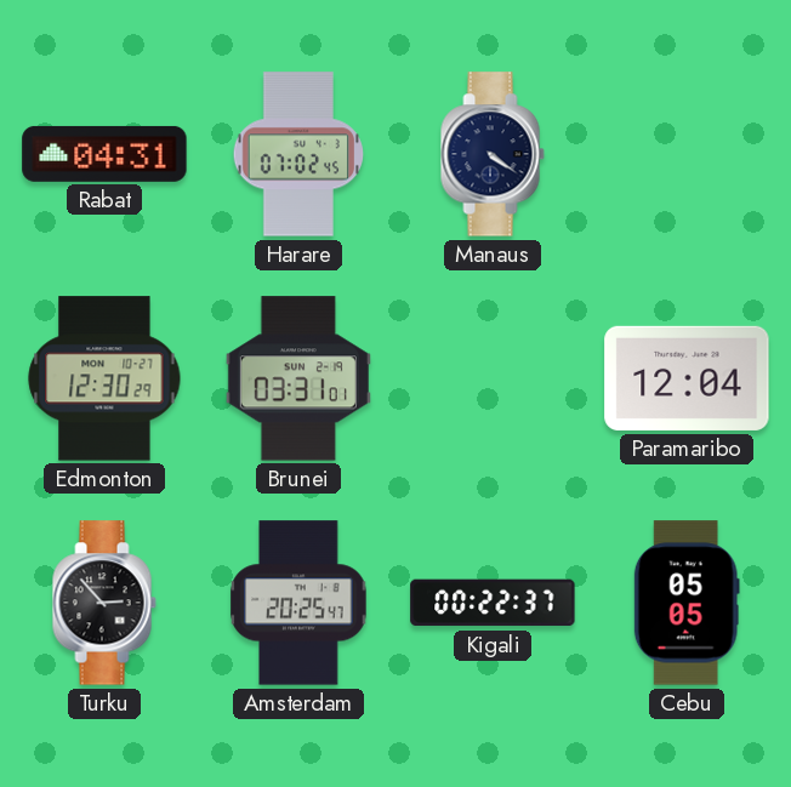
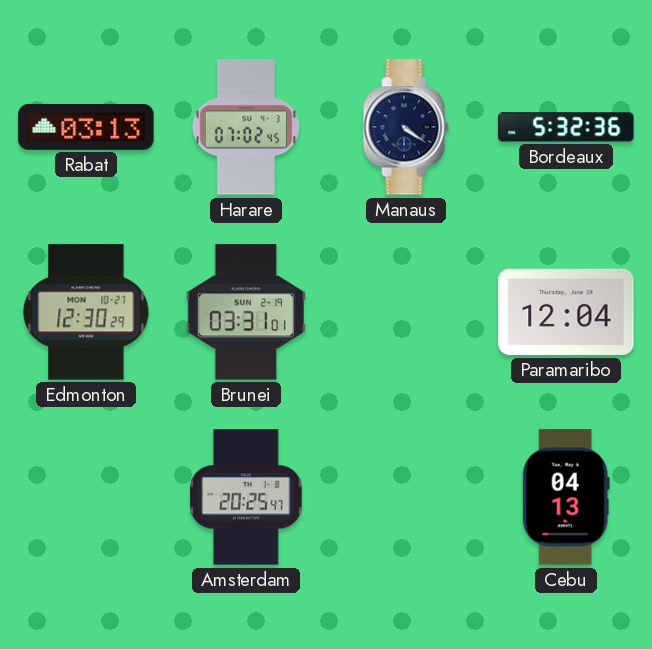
Rabat: 04:31 -> 03:13 (86, 127)
Bordeaux: none -> 5:32 (566, 127)
Turku: 2:53 -> none (104, 603)
Kigali: 00:22 -> none (493, 603)
Cebu: 05:05 -> 04:13 (566, 497)
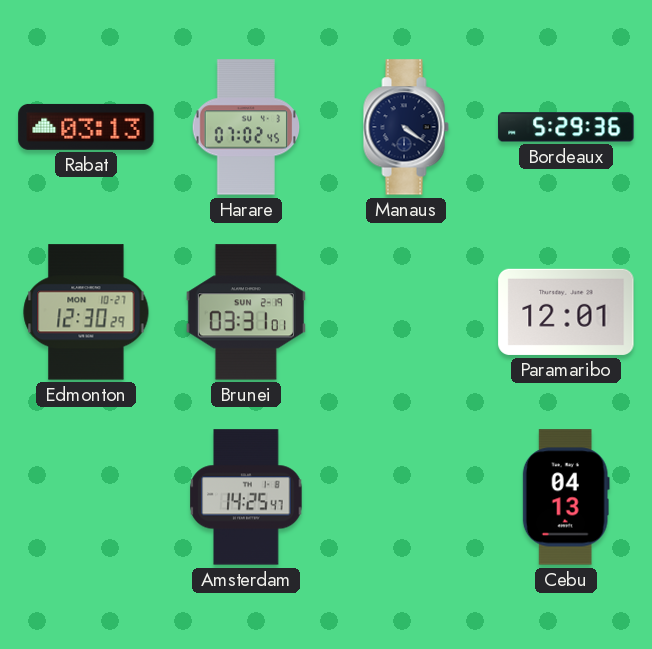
Bordeaux: 5:32 -> 5:29 (566, 127)
Paramaribo: 12:04 -> 12:01 (566, 312)
Amsterdam: 20:25 -> 14:25 (246, 497)
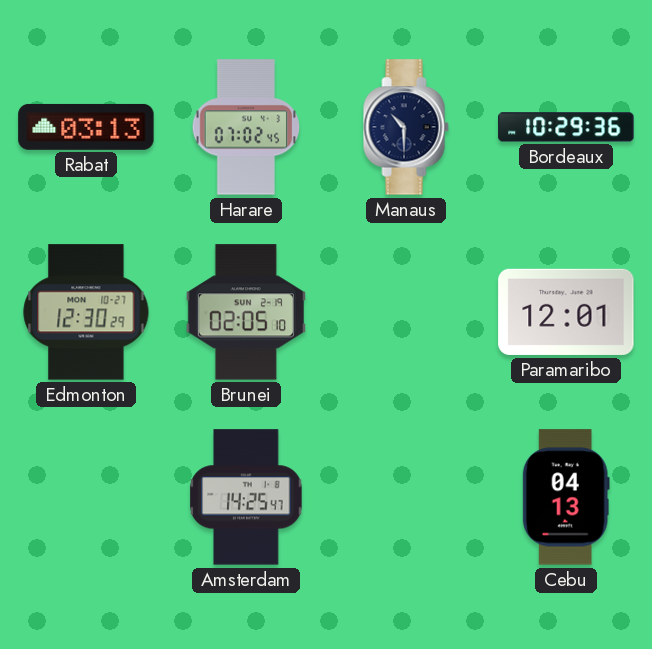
Manaus: 4:21 -> 10:30 (406, 127)
Bordeaux: 5:29 -> 10:29 (566, 127)
Brunei: 03:31 -> 02:05 (246, 312)
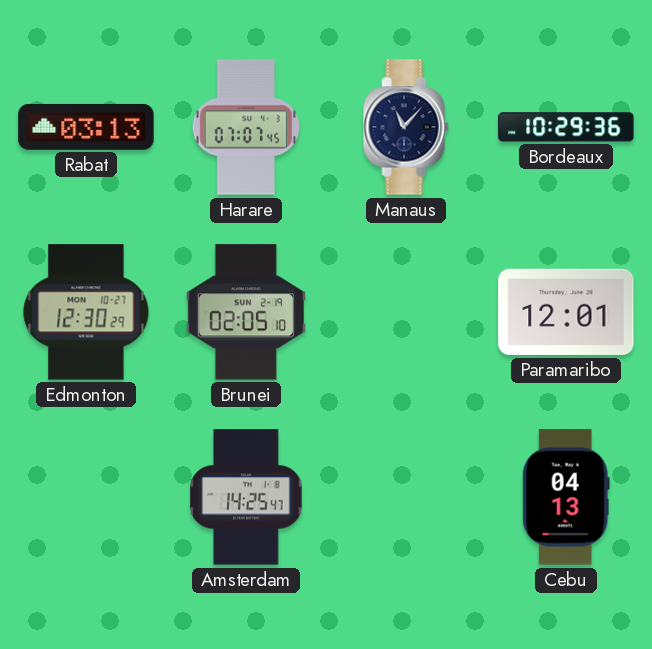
Harare: 07:02 -> 07:07 (246, 127)
Manaus: 10:30 -> 11:07 (406, 127)
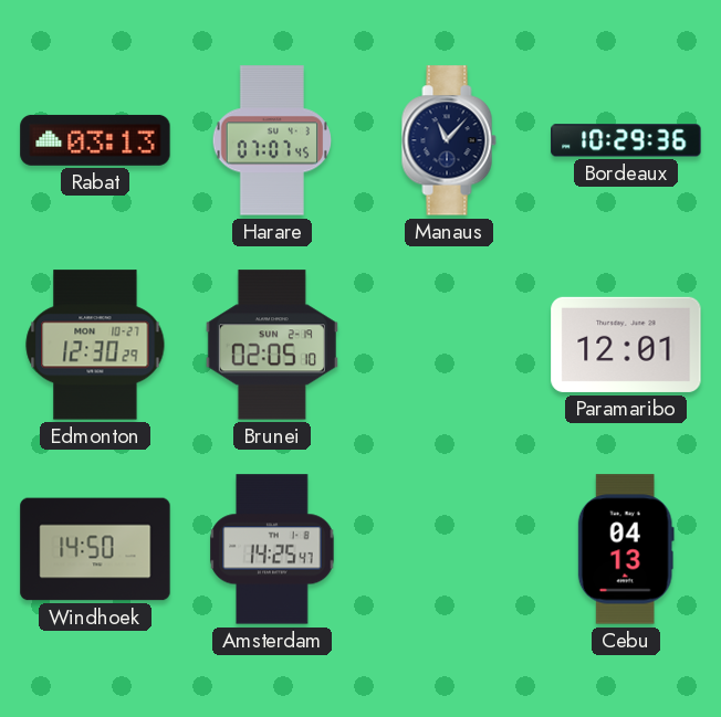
Windhoek: none -> 14:50 (95, 549)
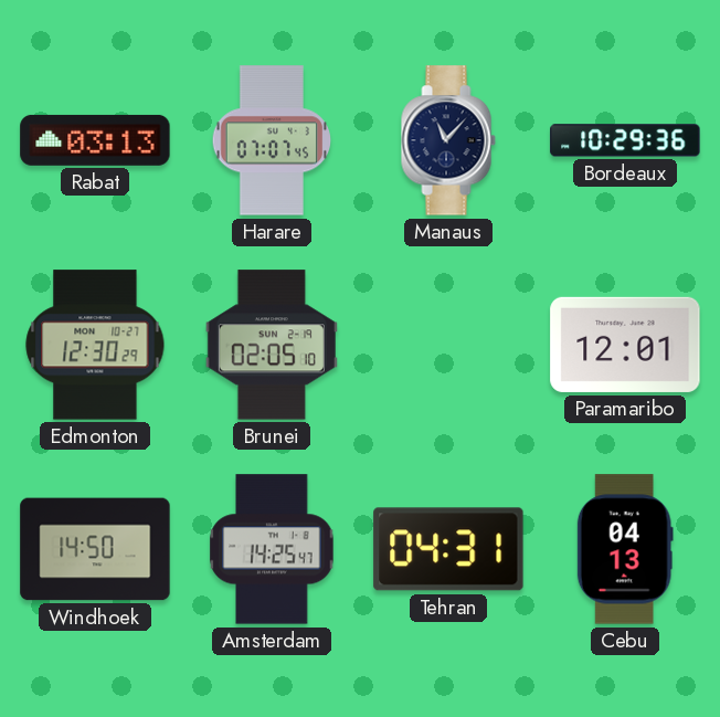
Tehran: none -> 04:31 (448, 549)
